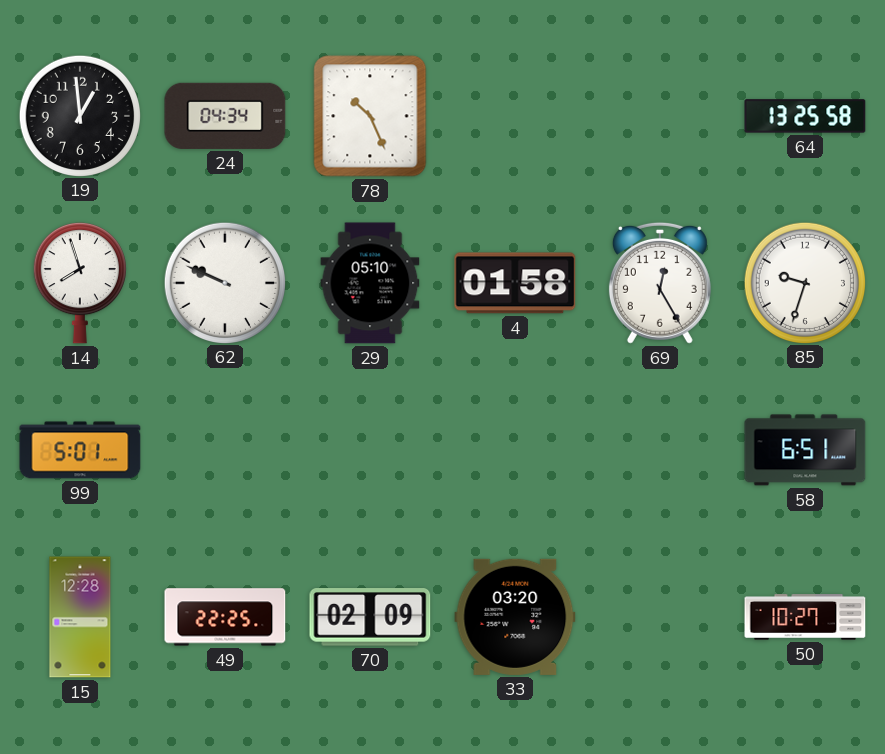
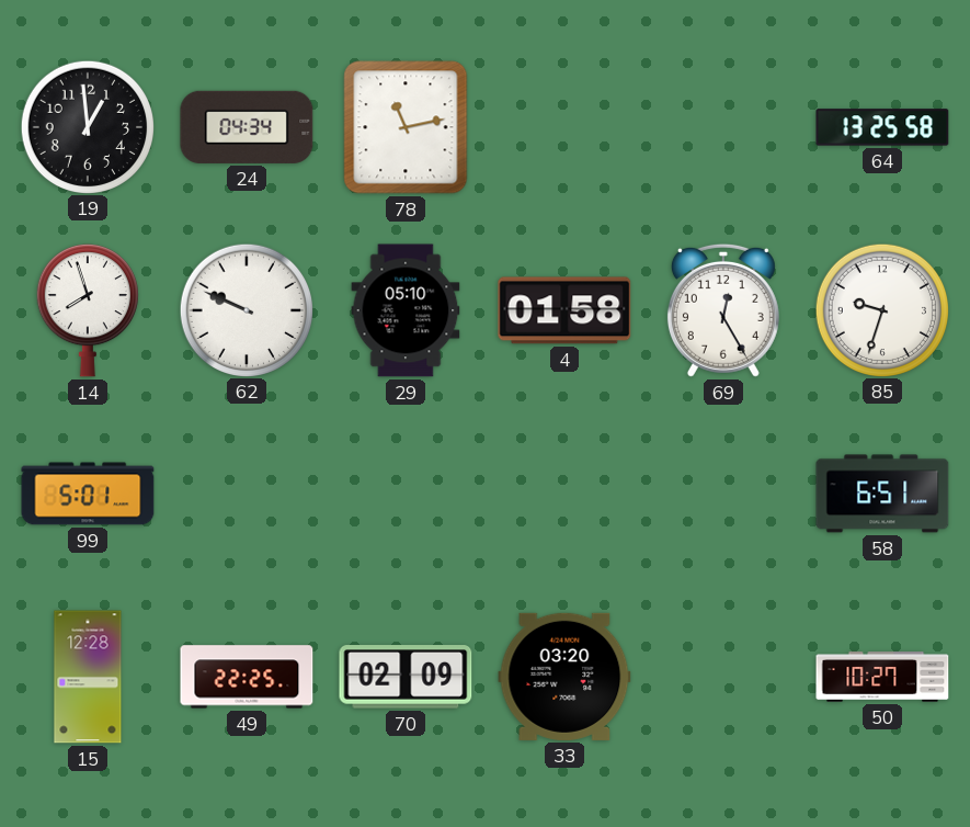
78: 10:26 -> 11:13 (406, 127)
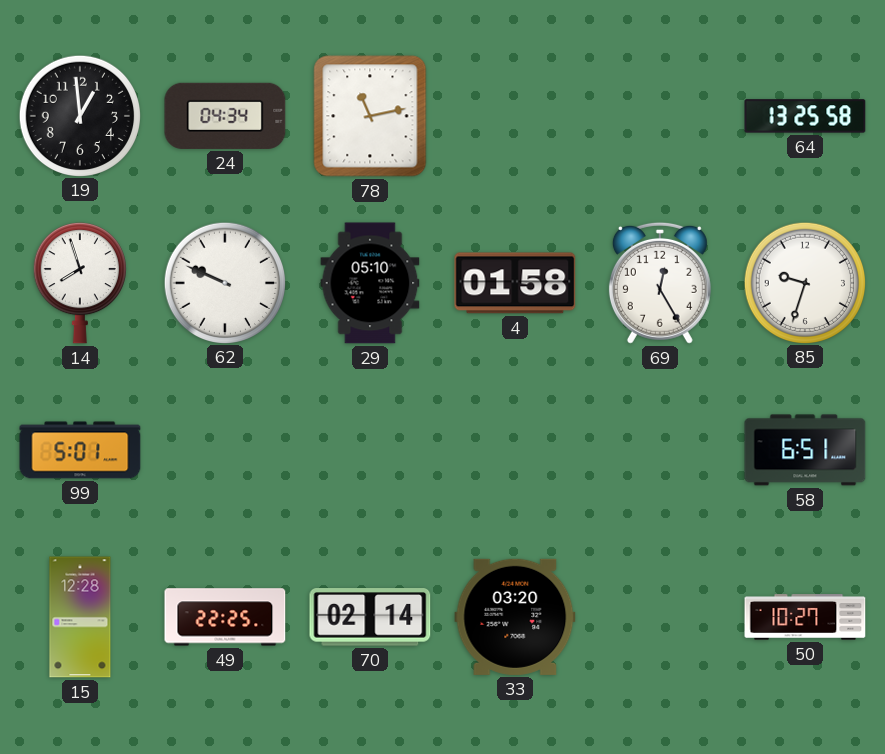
70: 02:09 -> 02:14 (370, 617)
